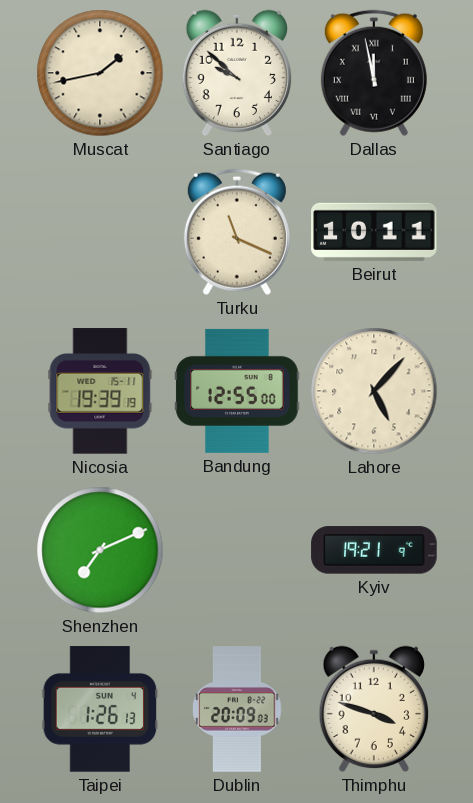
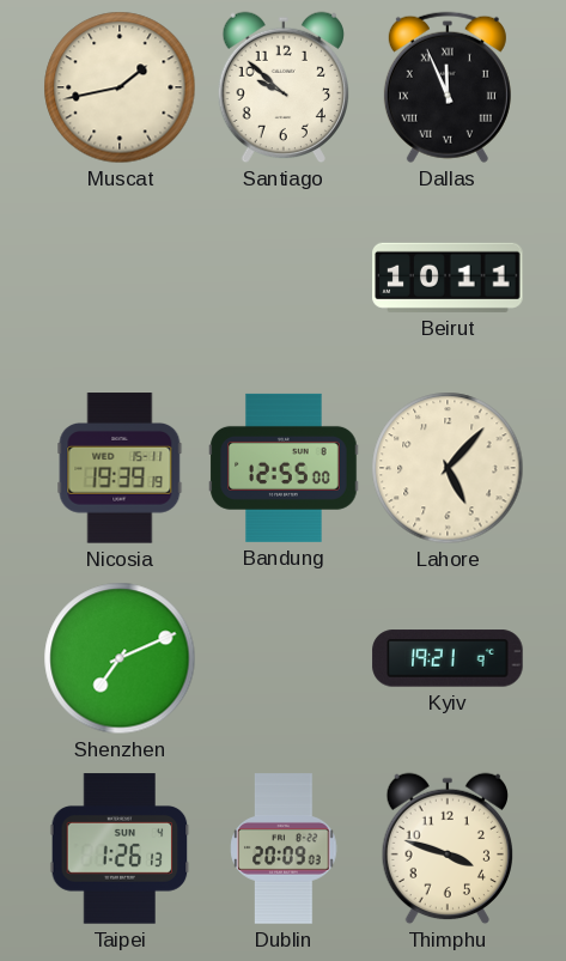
Dallas: 11:58 -> 11:56 (448, 87)
Turku: 11:19 -> none (237, 232)
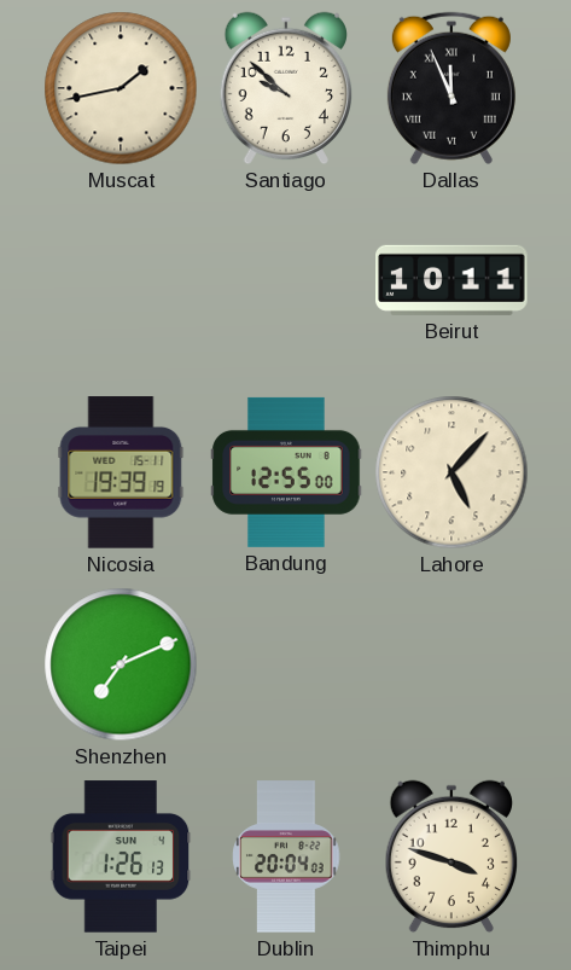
Kyiv: 19:21 -> none (448, 658)
Dublin: 20:09 -> 20:04 (286, 856)
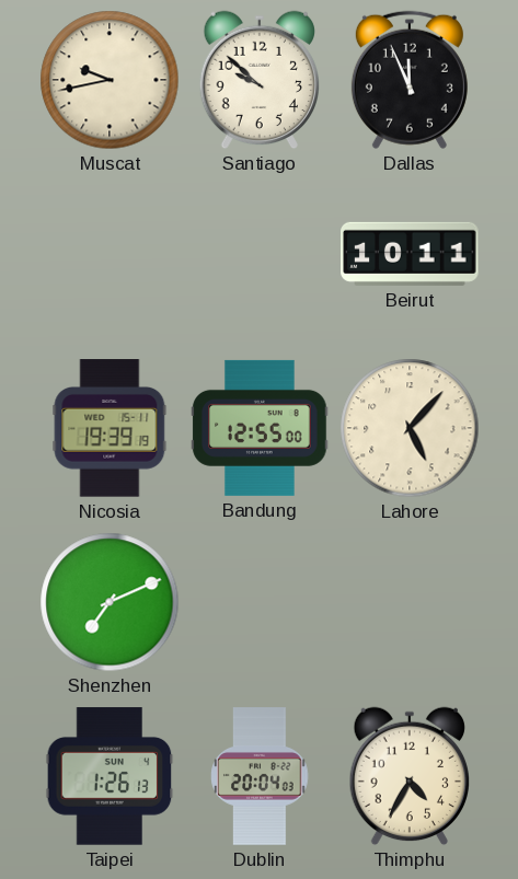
Muscat: 1:43 -> 9:43 (110, 80)
Dallas numerals: Roman -> Arabic (410, 80)
Thimphu: 3:48 -> 4:35 (408, 776)
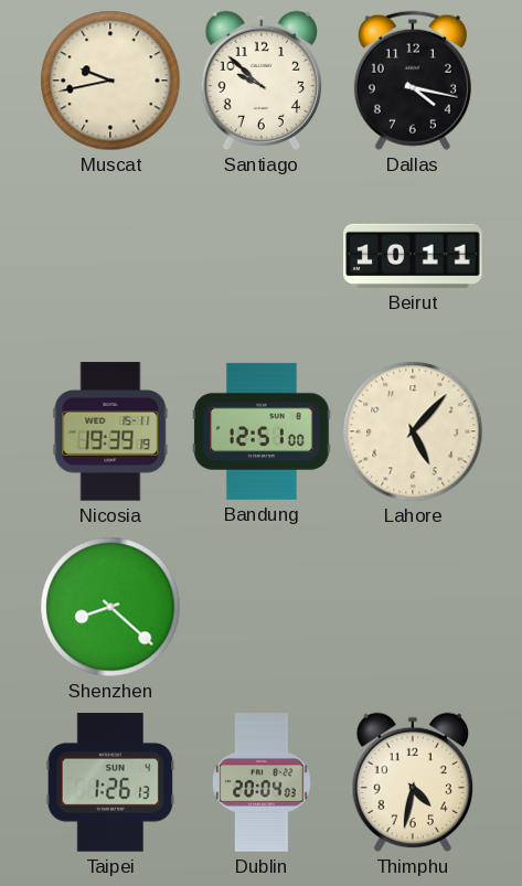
Dallas: 11:56 -> 4:17 (413, 81)
Bandung: 12:55 -> 12:51 (262, 431)
Shenzhen: 7:11 -> 8:22 (110, 607)
Thimphu: 4:35 -> 4:32 (412, 782)
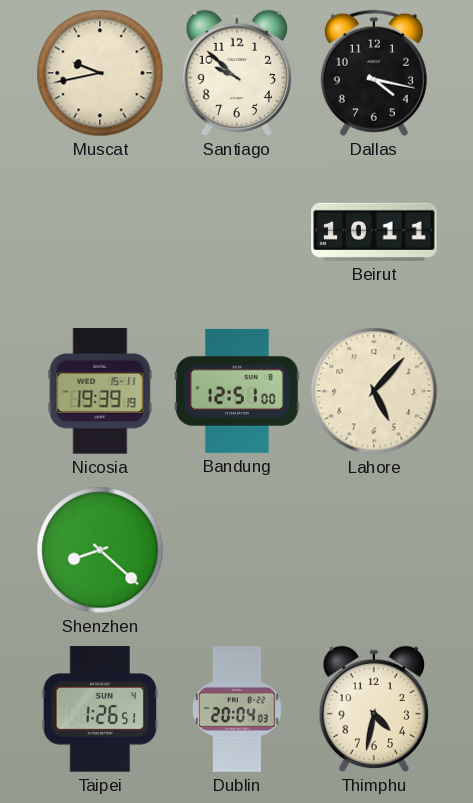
Taipei: 1:26:13 -> 1:26:51 (100, 709)
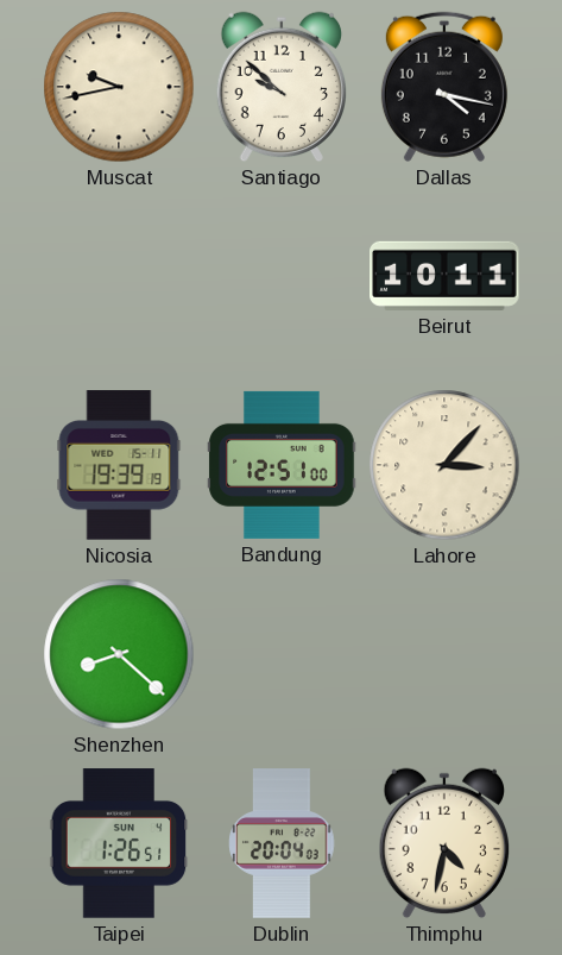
Lahore: 5:07 -> 3:07 (444, 465)
